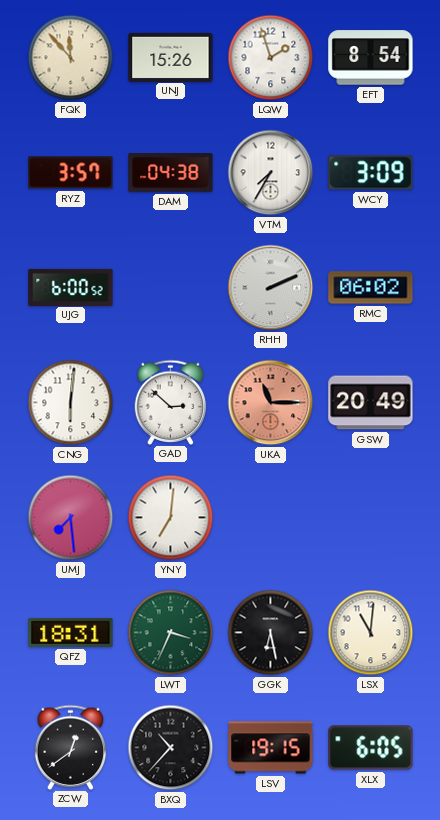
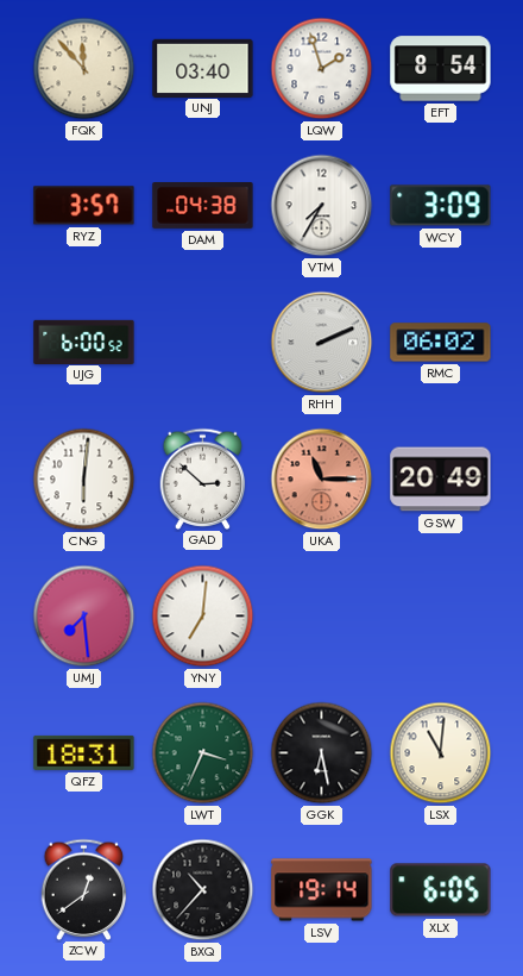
UNJ: 15:26 -> 03:40 (203, 68)
LSV: 19:15 -> 19:14 (322, 890)
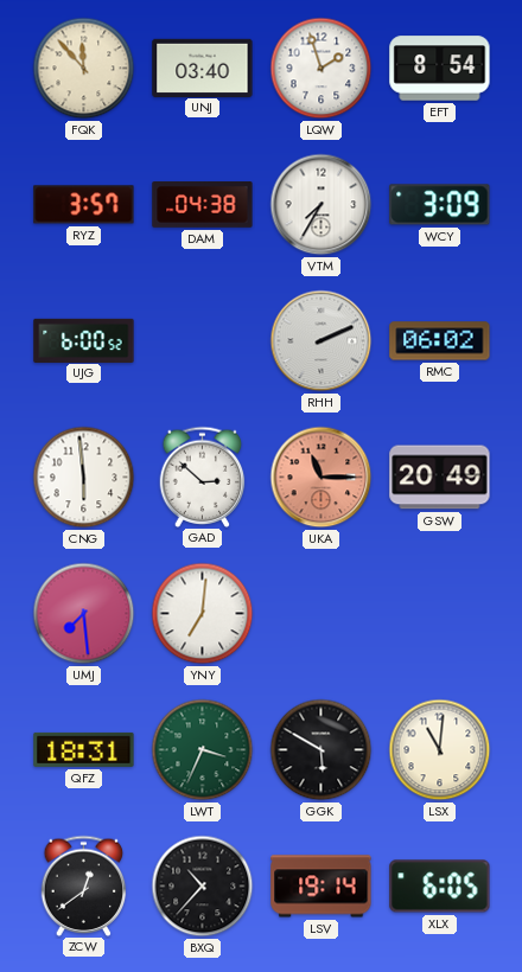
CNG: 6:01 -> 5:59 (84, 478)
GGK: 6:28 -> 5:50 (322, 750)
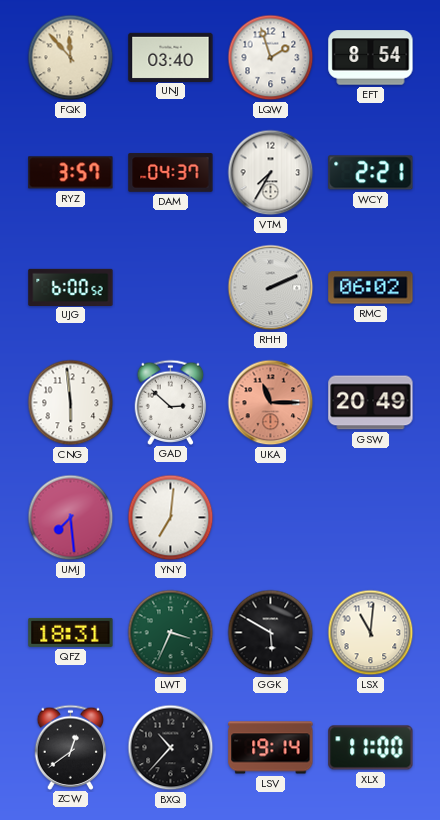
DAM: 04:38 -> 04:37 (171, 173)
WCY: 3:09 -> 2:21 (371, 173)
XLX: 6:05 -> 11:00 (371, 748)
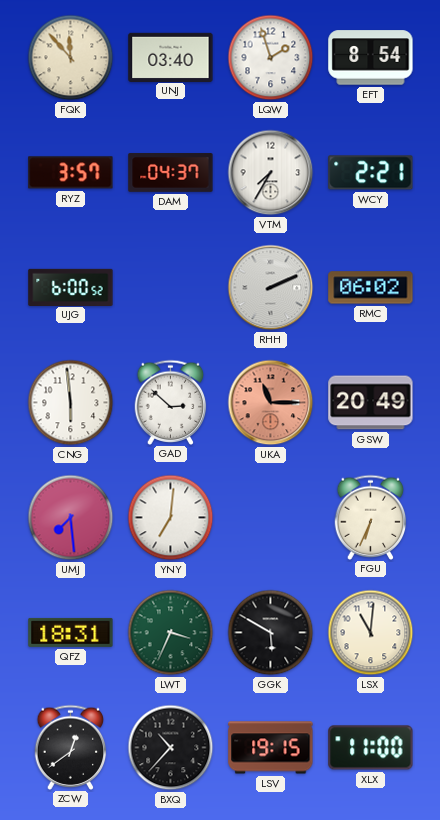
FGU: none -> 6:34 (371, 517)
LSV: 19:14 -> 19:15 (271, 748)
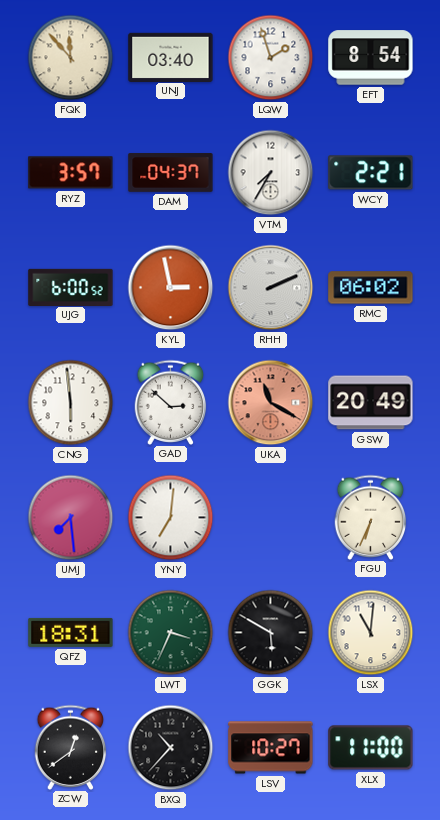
KYL: none -> 2:58 (171, 288)
UKA: 11:15 -> 11:20 (271, 403)
LSV: 19:15 -> 10:27 (271, 748)
